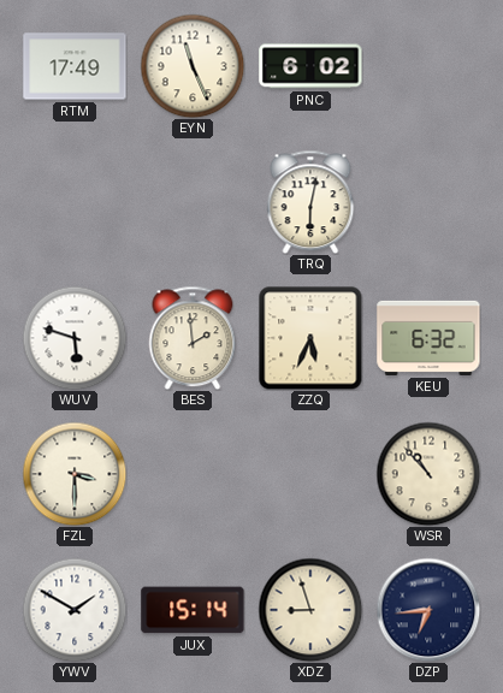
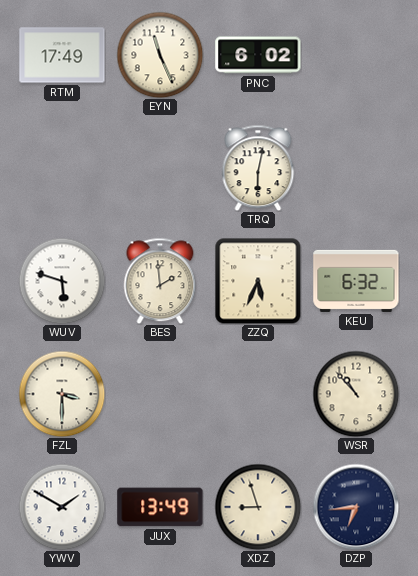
JUX: 15:14 -> 13:49 (160, 507)
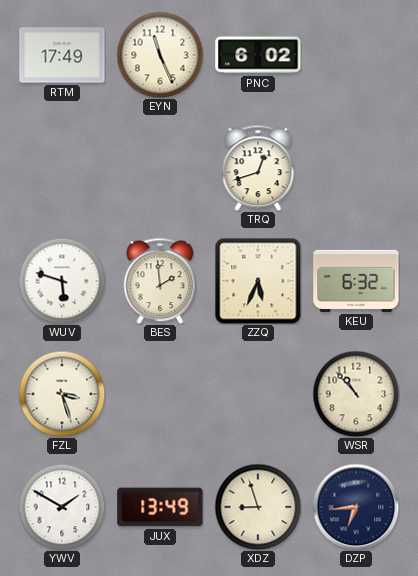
TRQ: 6:02 -> 12:42 (258, 168)
FZL: 3:30 -> 3:27 (62, 394)
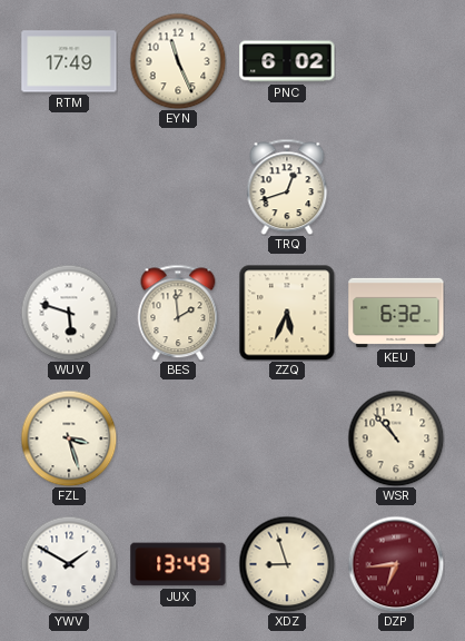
DZP dial: navy -> burgundy (396, 564)
